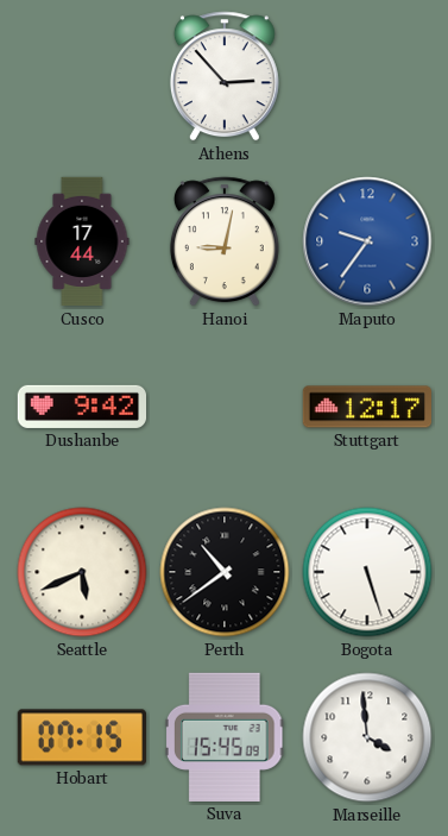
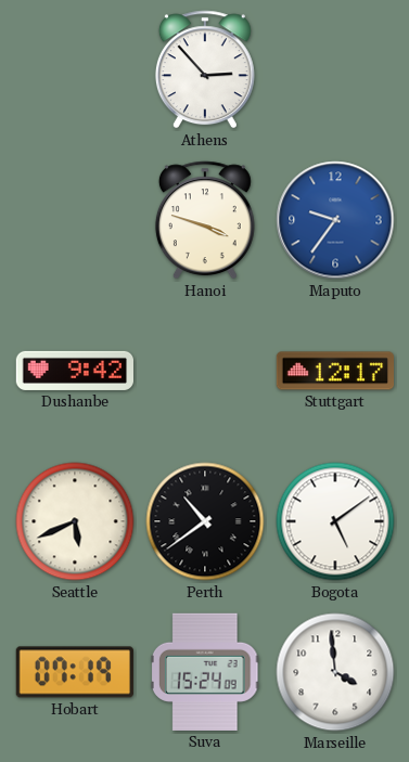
Cusco: 17:44 -> none (82, 241)
Hanoi: 9:02 -> 3:48 (205, 220)
Bogota: 5:27 -> 5:09 (335, 521)
Hobart: 07:15 -> 07:19 (75, 672)
Suva: 15:45 -> 15:24 (205, 672)
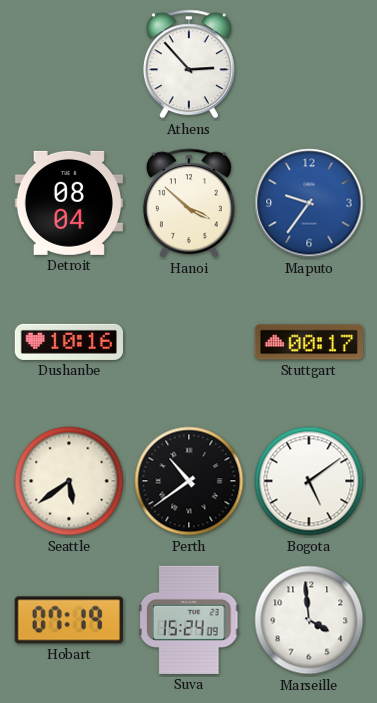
Detroit: none -> 08:04 (69, 203)
Hanoi: 3:48 -> 3:52 (189, 203)
Dushanbe: 9:42 -> 10:16 (68, 342)
Stuttgart: 12:17 -> 00:17 (308, 342)
Seattle: 5:41 -> 5:39 (69, 481)
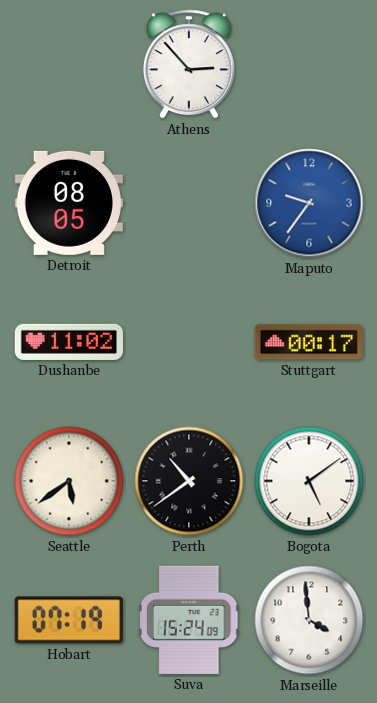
Detroit: 08:04 -> 08:05 (69, 203)
Hanoi: 3:52 -> none (189, 203)
Dushanbe: 10:16 -> 11:02 (68, 342)
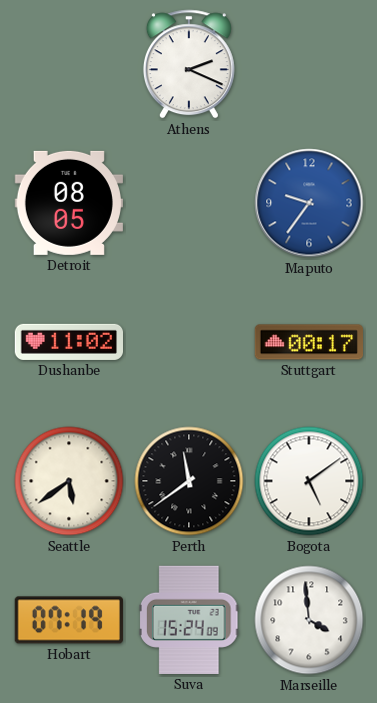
Athens: 2:53 -> 2:19 (189, 64)
Perth: 10:39 -> 11:39 (189, 481)
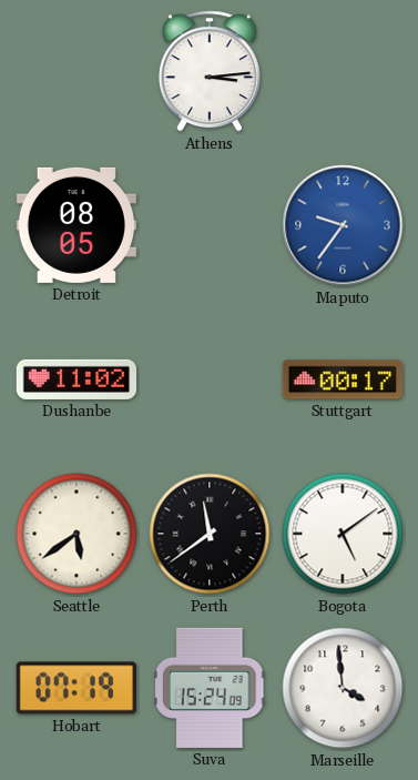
Athens: 2:19 -> 3:14 (210, 71)
